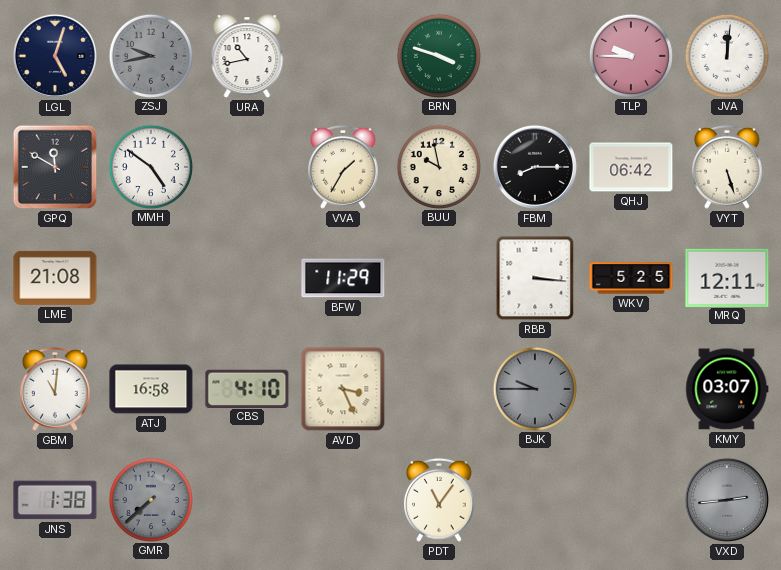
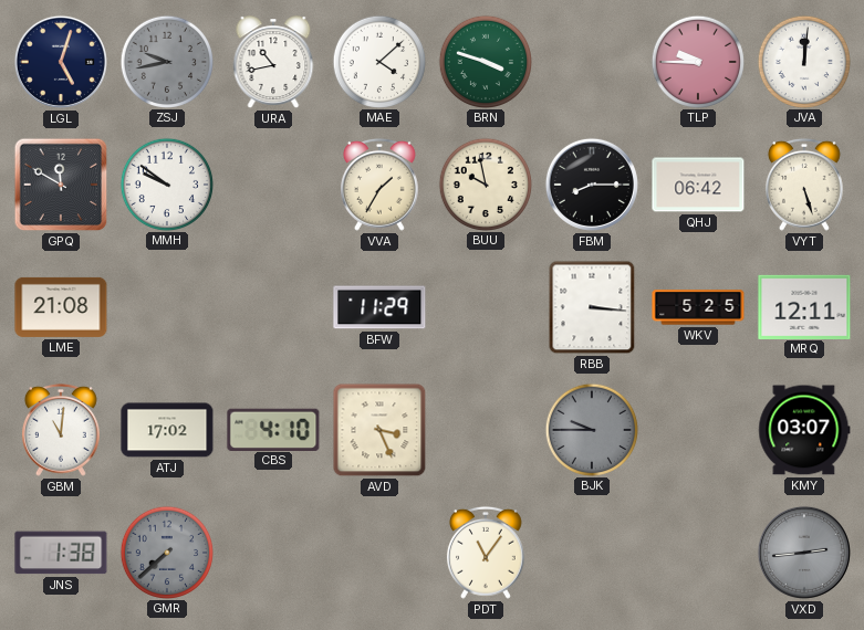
MAE: none -> 4:08 (378, 61)
MMH: 4:51 -> 9:51 (166, 183)
ATJ: 16:58 -> 17:02 (167, 430)
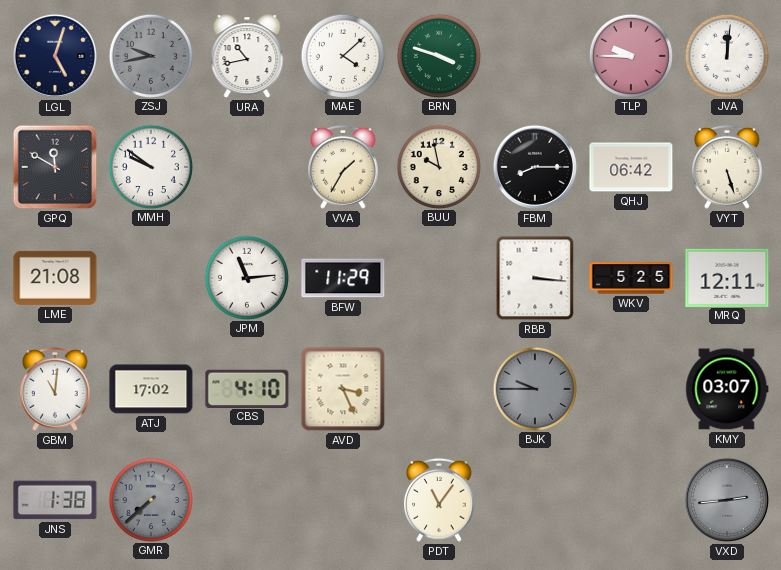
JPM: none -> 11:14 (246, 277)
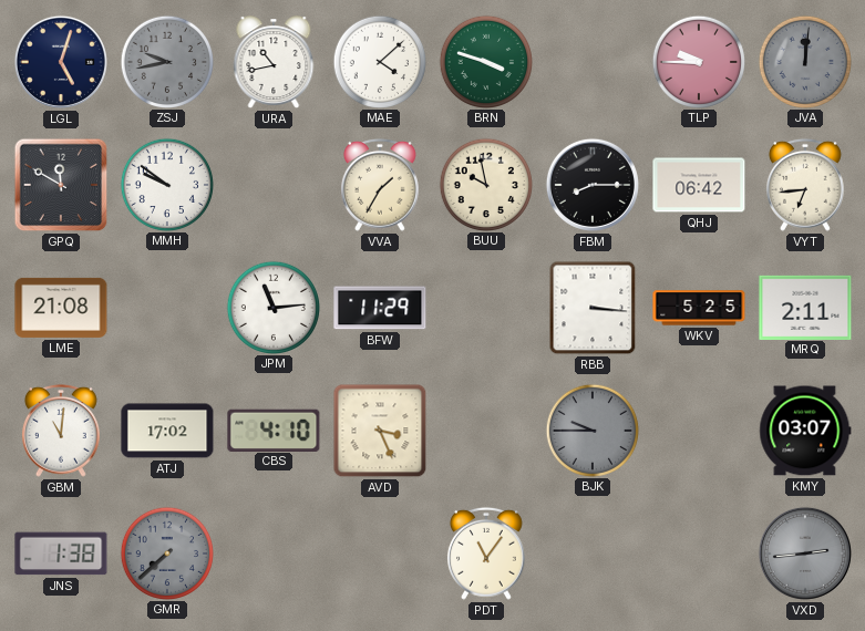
JVA dial: white -> grey (804, 61)
VYT: 5:27 -> 6:44 (805, 185)
MRQ: 12:11 -> 2:11 (805, 307)
